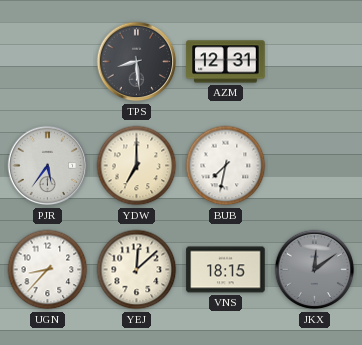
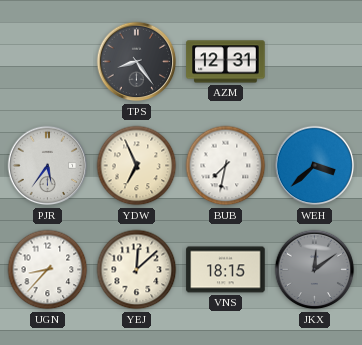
TPS: 8:29 -> 8:24 (137, 62)
YDW: 7:00 -> 6:56 (137, 166)
WEH: none -> 3:38 (315, 166)
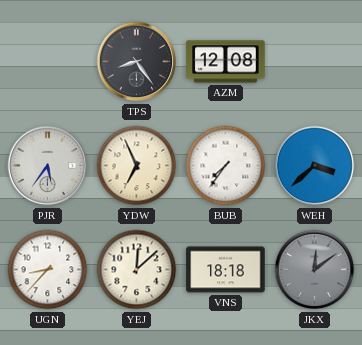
AZM: 12:31 -> 12:08 (226, 62)
BUB: 7:32 -> 7:36 (226, 166)
VNS: 18:15 -> 18:18 (226, 270)
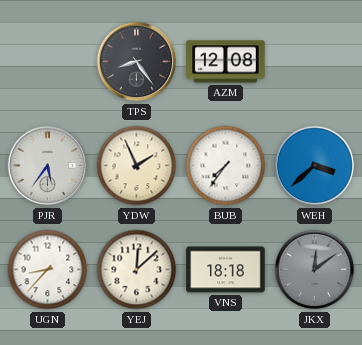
YDW: 6:56 -> 1:56 (137, 166)
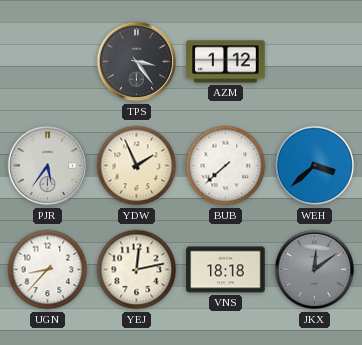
TPS: 8:24 -> 3:24 (137, 62)
AZM: 12:08 -> 1:12 (226, 62)
BUB: 7:36 -> 7:38 (226, 166)
YEJ: 12:08 -> 12:13 (137, 270)
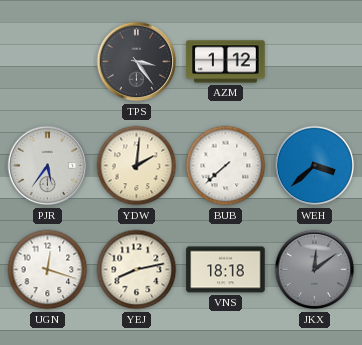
YDW: 1:56 -> 2:01 (137, 166)
UGN: 8:37 -> 12:18 (48, 270)
YEJ: 12:13 -> 8:13 (137, 270)
